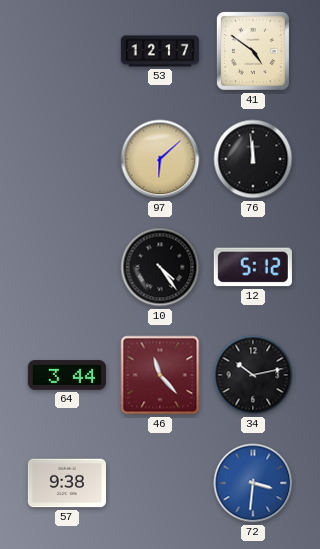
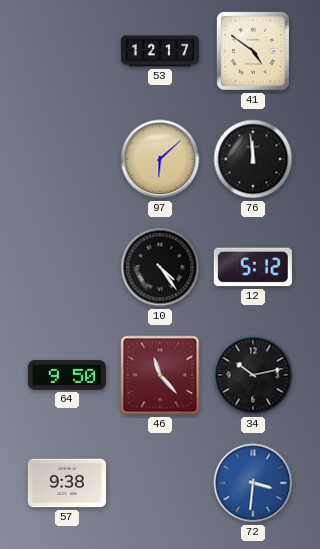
64: 3:44 -> 9:50 (67, 375)
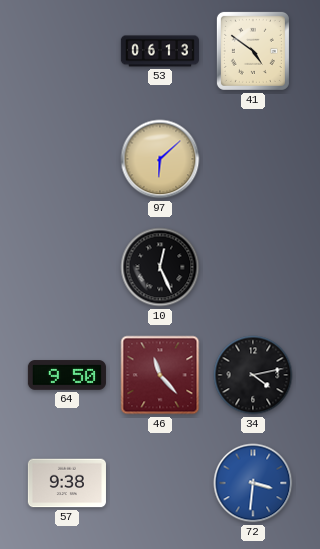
53: 12:17 -> 06:13 (160, 51)
76: 11:59 -> none (253, 159)
10: 4:24 -> 12:26 (160, 267)
12: 5:12 -> none (253, 267)
34: 10:13 -> 4:13 (253, 375)
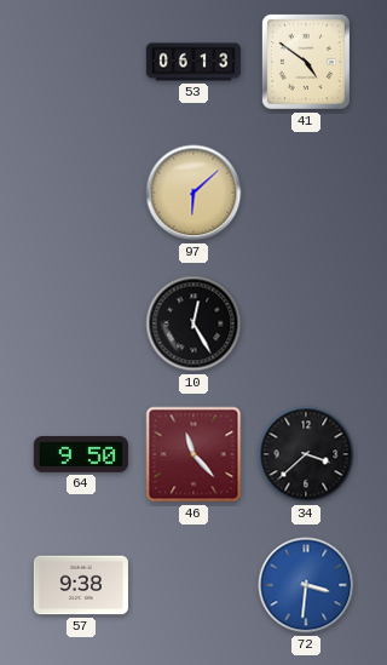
10: 12:26 -> 12:25 (193, 323)
34: 4:13 -> 3:38 (306, 454)
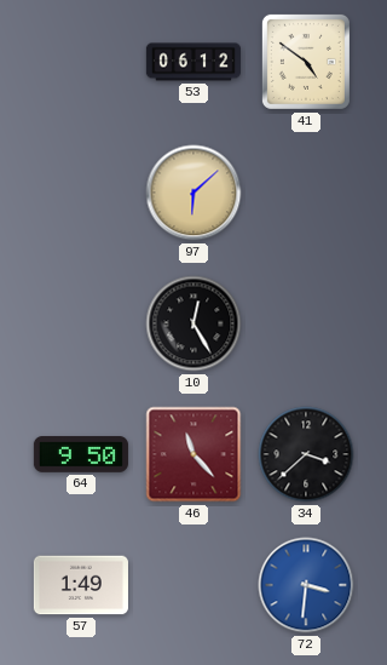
53: 06:13 -> 06:12 (193, 62)
57: 9:38 -> 1:49 (81, 585)
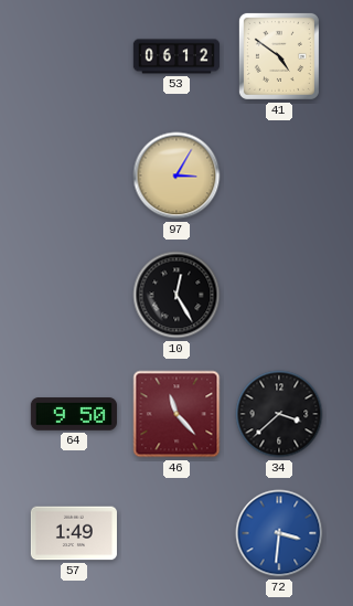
97: 6:08 -> 3:05 (176, 176)
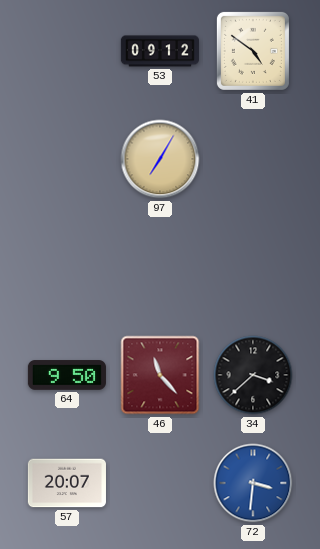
53: 06:12 -> 09:12 (160, 51)
97: 3:05 -> 7:05 (160, 159)
10: 12:25 -> none (176, 295)
57: 1:49 -> 20:07 (67, 483)
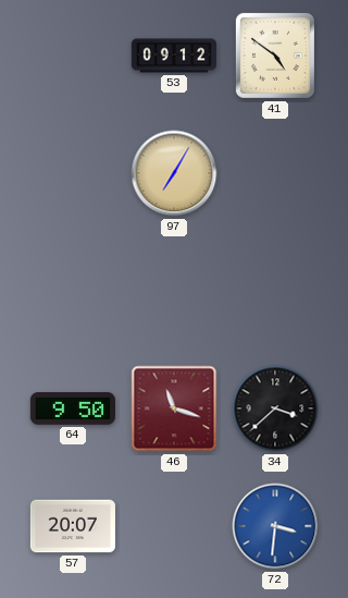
46: 11:23 -> 11:18 (174, 408)
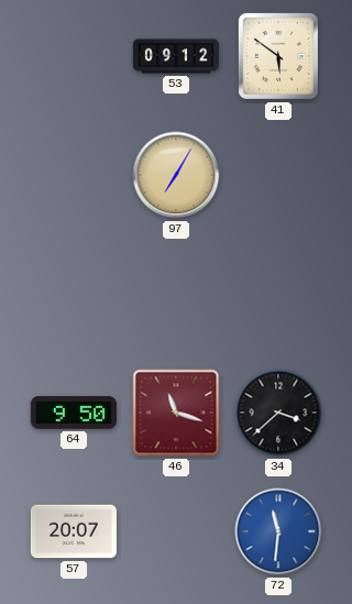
41: 4:51 -> 5:51 (278, 56)
72: 3:31 -> 11:31 (278, 531)
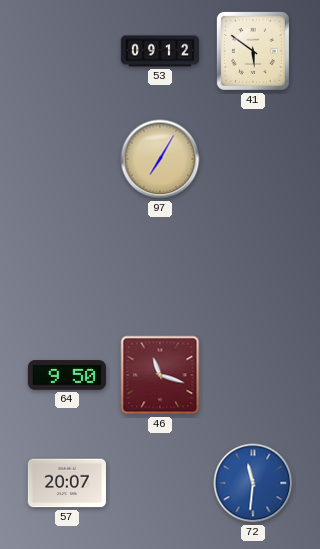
34: 3:38 -> none (278, 413)
